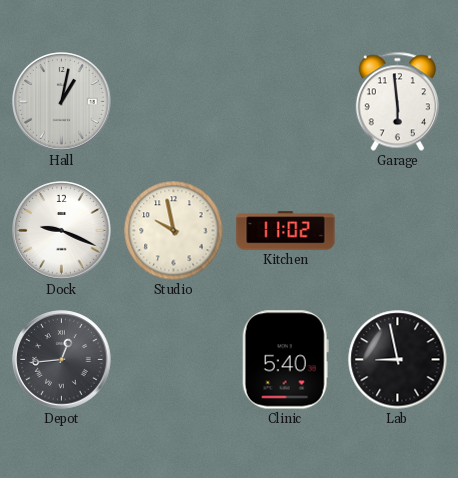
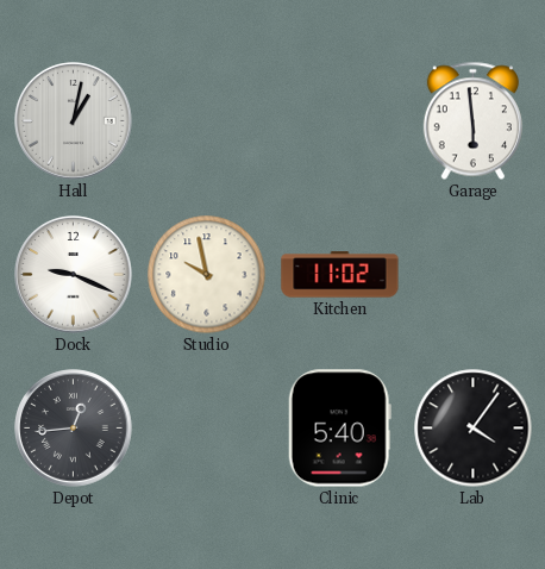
Lab: 8:58 -> 4:06 (474, 429)
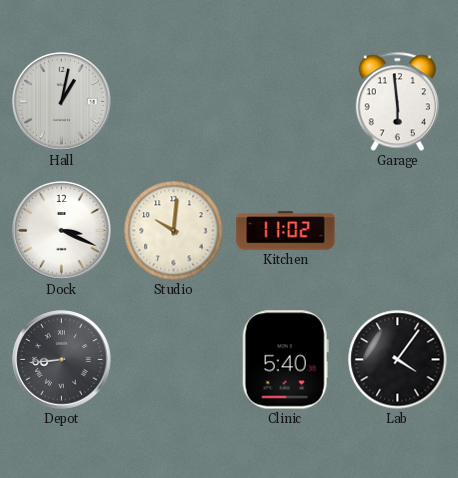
Dock: 9:19 -> 3:19 (62, 231)
Studio: 9:58 -> 10:01 (174, 231)
Depot: 12:44 -> 8:44 (62, 360)
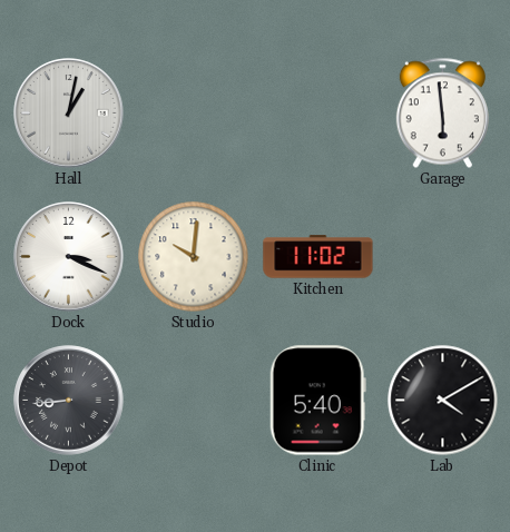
Lab: 4:06 -> 4:10 (443, 401)
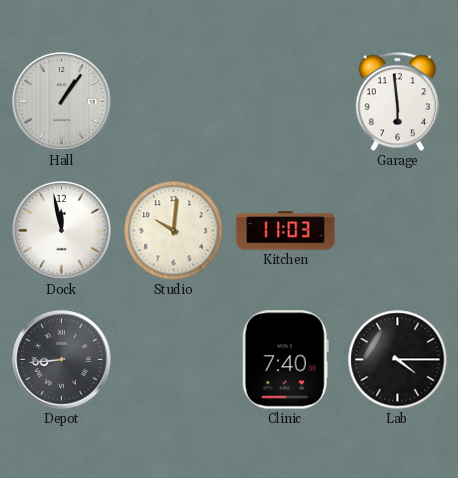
Hall: 1:02 -> 1:06 (62, 102)
Dock: 3:19 -> 11:58 (62, 231)
Kitchen: 11:02 -> 11:03 (286, 231)
Clinic: 5:40 -> 7:40 (285, 360)
Lab: 4:10 -> 4:15 (398, 360)
